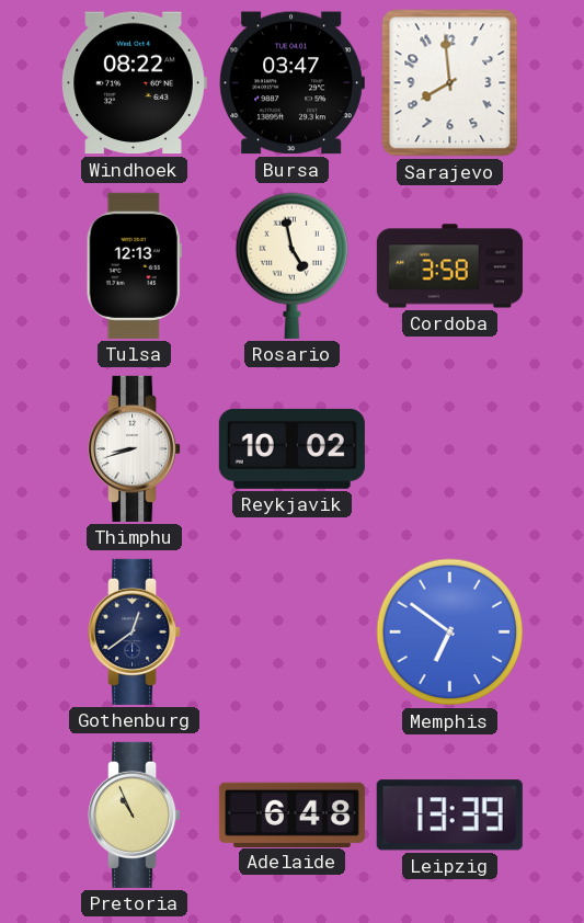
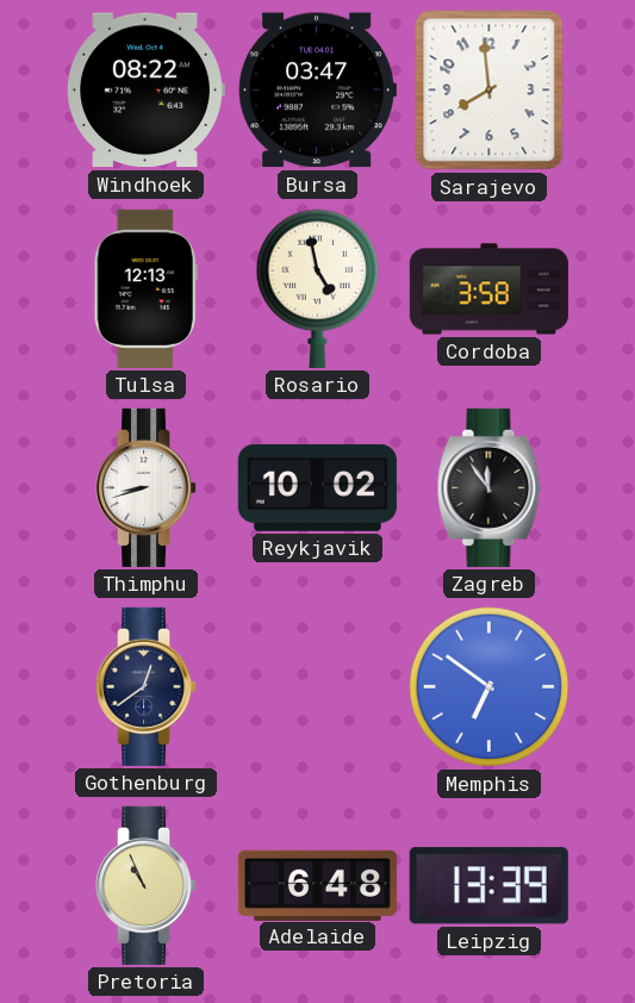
Zagreb: none -> 11:54 (490, 487)
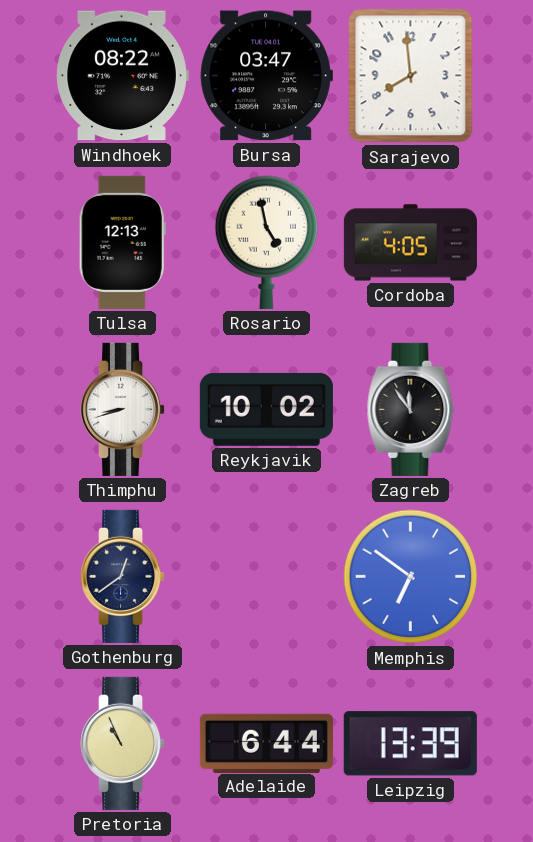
Cordoba: 3:58 -> 4:05 (410, 243)
Adelaide: 6:48 -> 6:44 (266, 743)
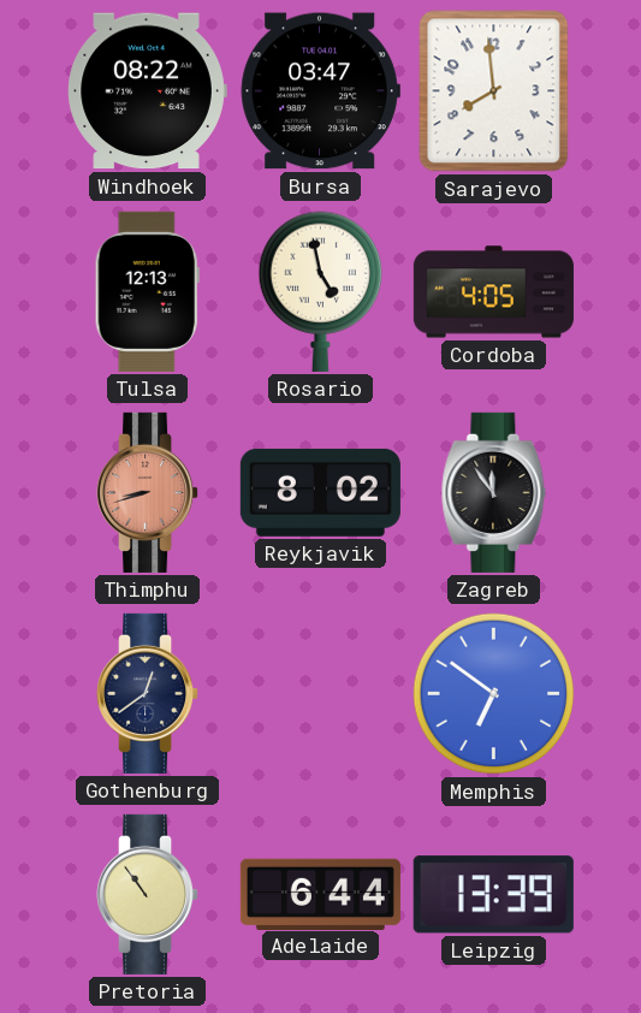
Thimphu dial: white -> salmon (148, 492)
Reykjavik: 10:02 -> 8:02 (320, 492)
Pretoria: 10:56 -> 10:54 (148, 894)
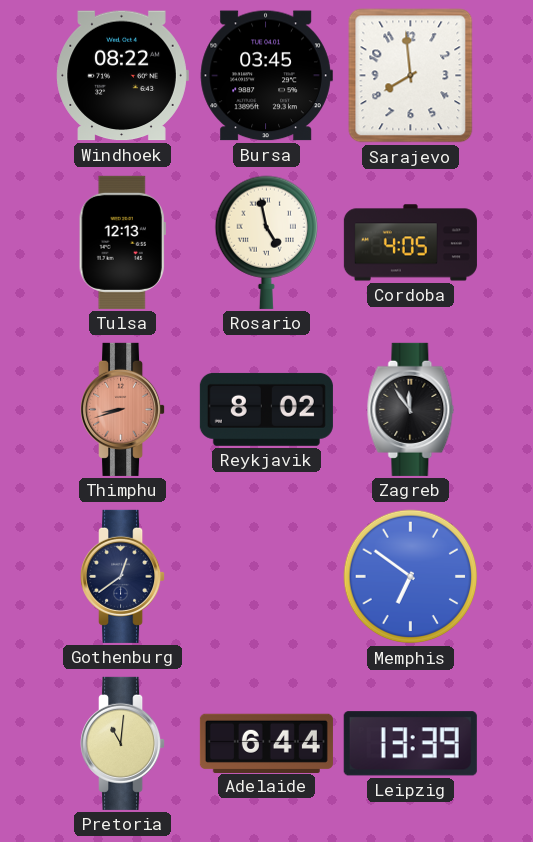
Bursa: 03:47 -> 03:45 (266, 76)
Pretoria: 10:54 -> 11:01 (123, 743)
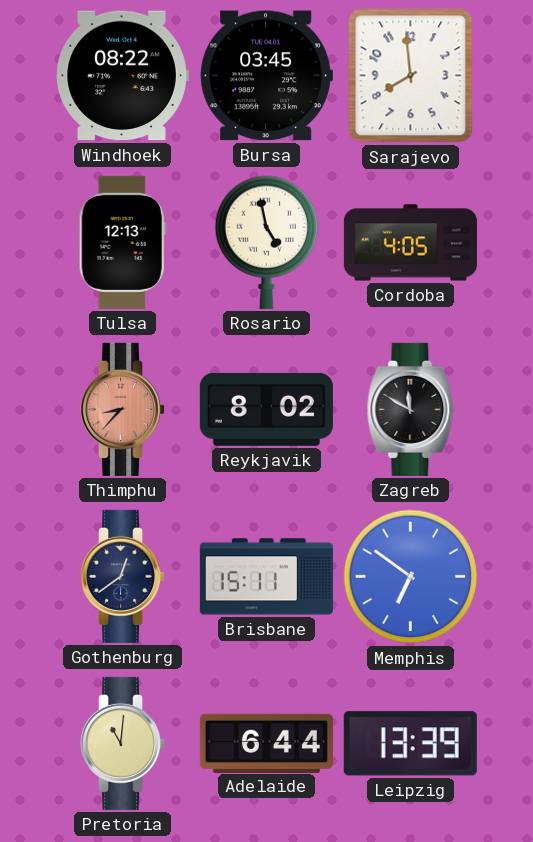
Thimphu: 8:42 -> 8:37 (123, 409)
Zagreb: 11:54 -> 11:50 (411, 409)
Brisbane: none -> 15:11 (266, 577)
